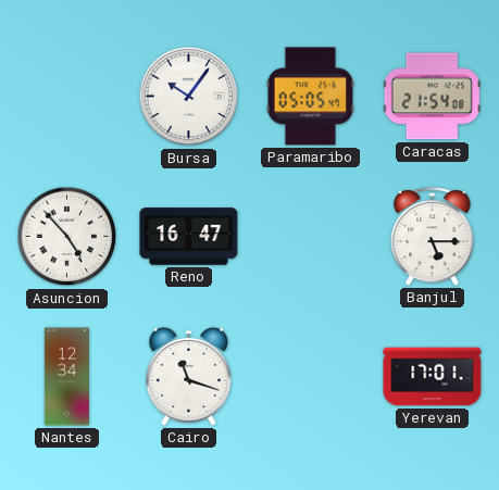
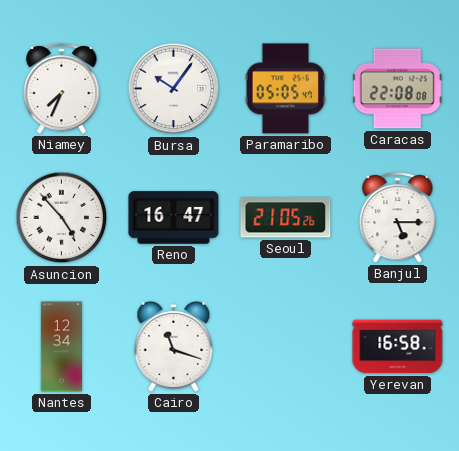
Niamey: none -> 7:34 (62, 88)
Caracas: 21:54 -> 22:08 (397, 89)
Seoul: none -> 21:05 (286, 218)
Yerevan: 17:01 -> 16:58 (398, 347)
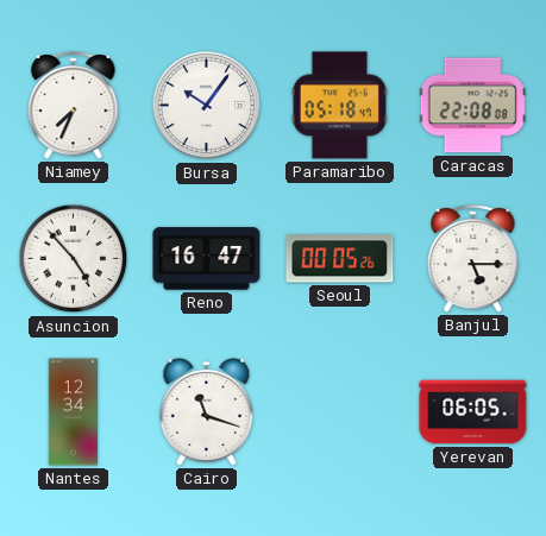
Paramaribo: 05:05 -> 05:18 (340, 106)
Seoul: 21:05 -> 00:05 (340, 259)
Yerevan: 16:58 -> 06:05 (473, 412)
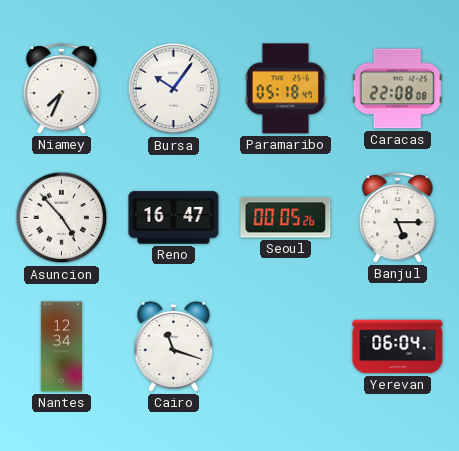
Yerevan: 06:05 -> 06:04 (398, 347)
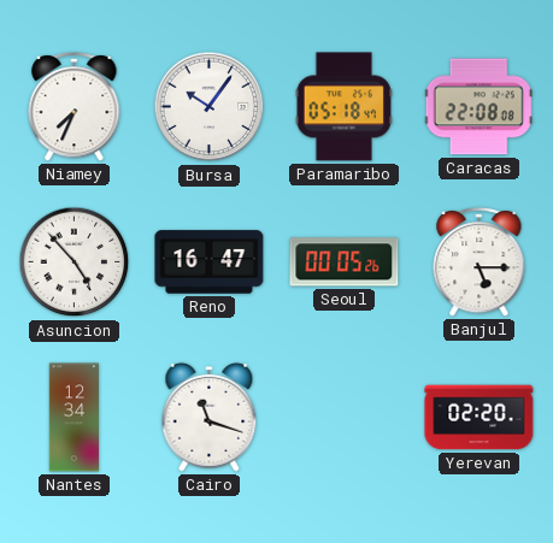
Yerevan: 06:04 -> 02:20 (480, 418)
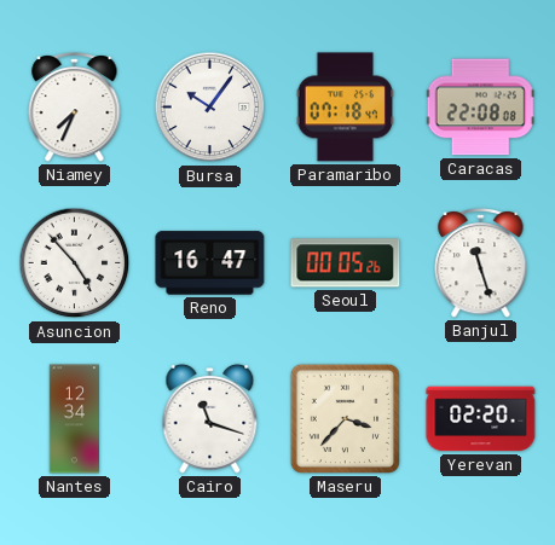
Paramaribo: 05:18 -> 07:18 (346, 108)
Banjul: 5:15 -> 11:27 (481, 262)
Maseru: none -> 3:37 (345, 418)
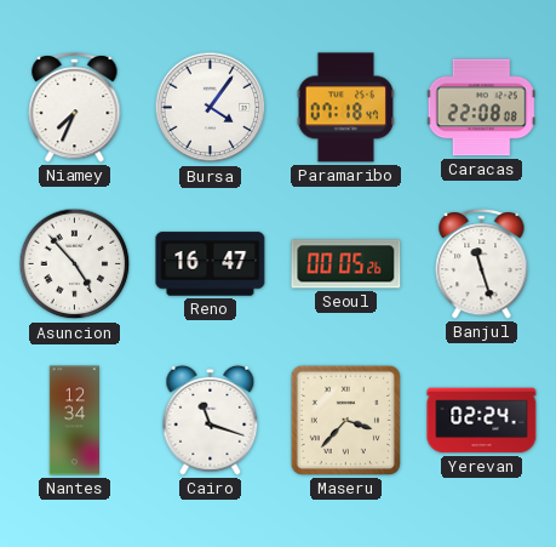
Bursa: 10:06 -> 4:06 (211, 108)
Yerevan: 02:20 -> 02:24 (482, 421)
